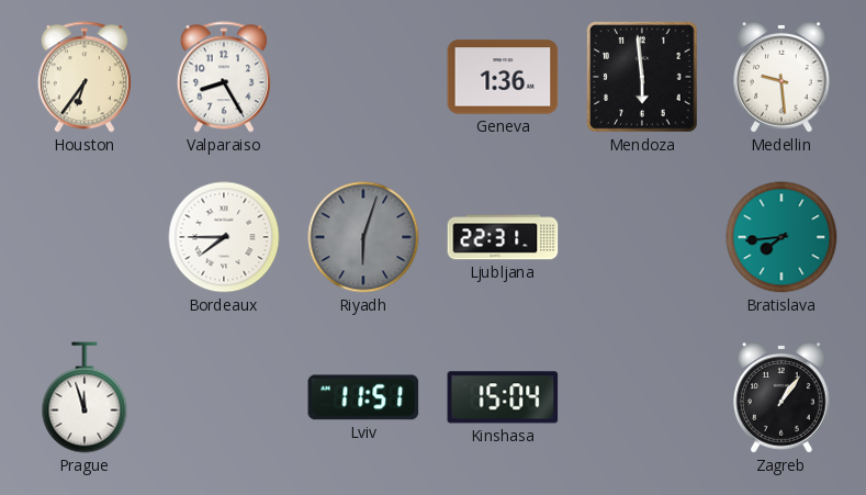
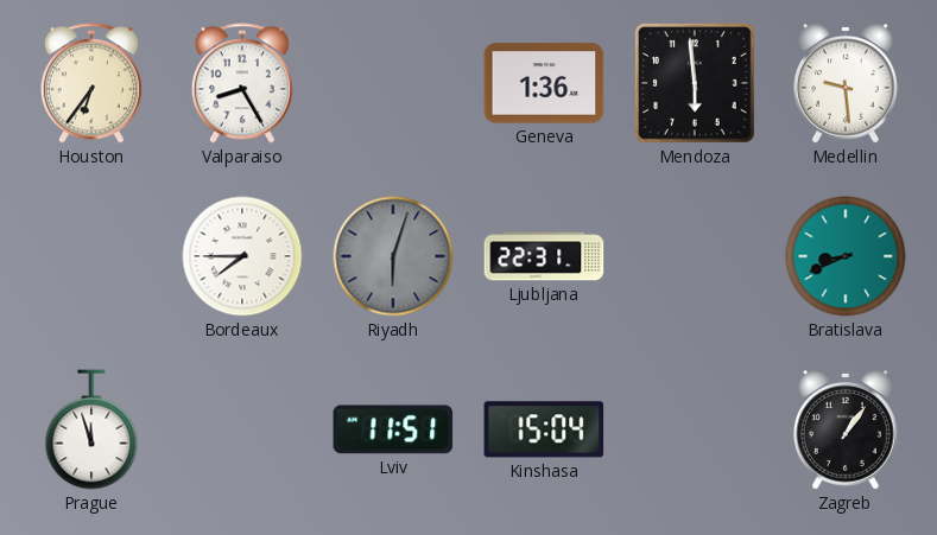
Bratislava: 7:44 -> 8:41 (846, 256)
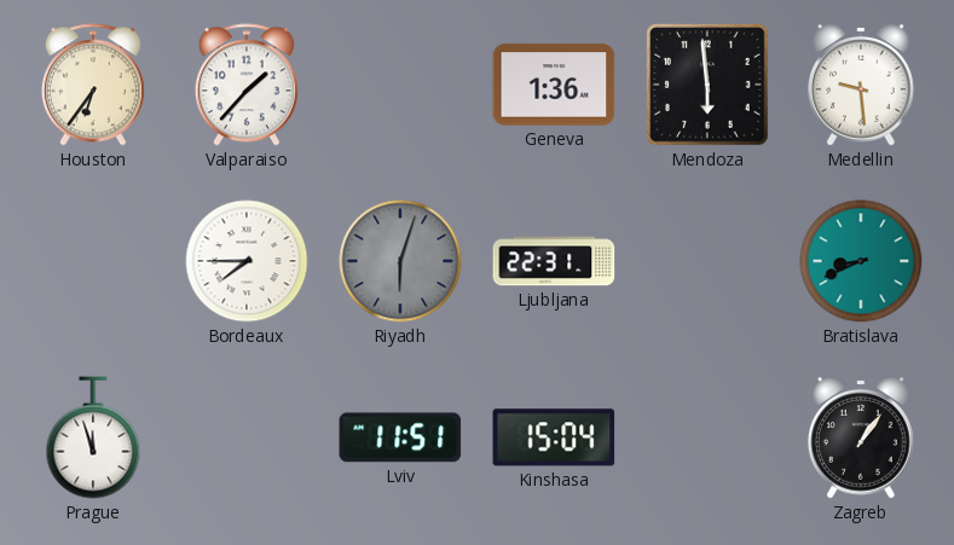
Valparaiso: 8:25 -> 1:37 (247, 85)
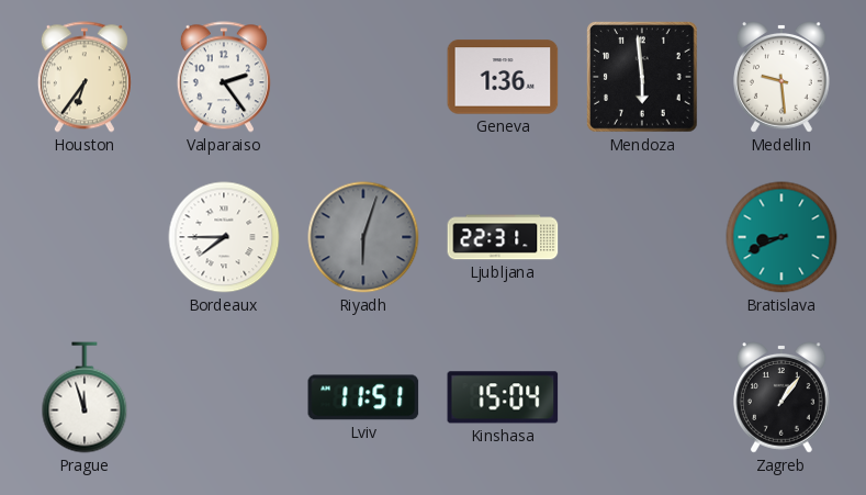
Valparaiso: 1:37 -> 2:24 (224, 77)
